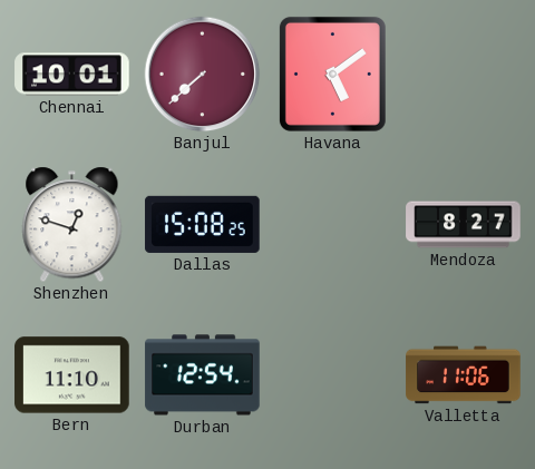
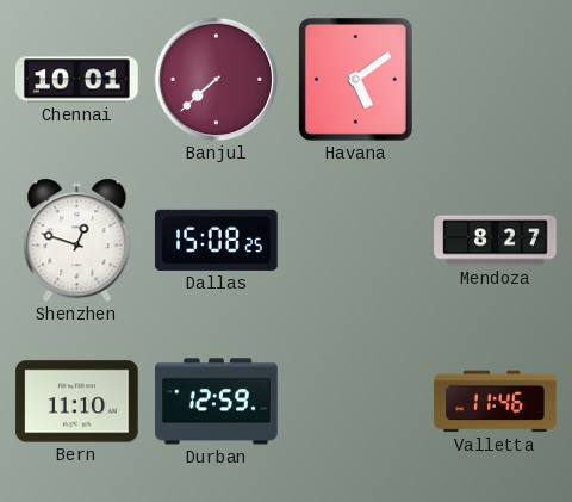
Durban: 12:54 -> 12:59 (217, 402)
Valletta: 11:06 -> 11:46 (496, 402)
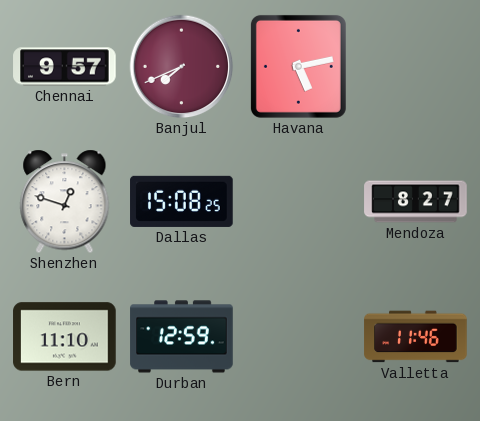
Chennai: 10:01 -> 9:57 (65, 67)
Banjul: 7:38 -> 7:41 (182, 67)
Havana: 5:09 -> 5:13 (298, 66)
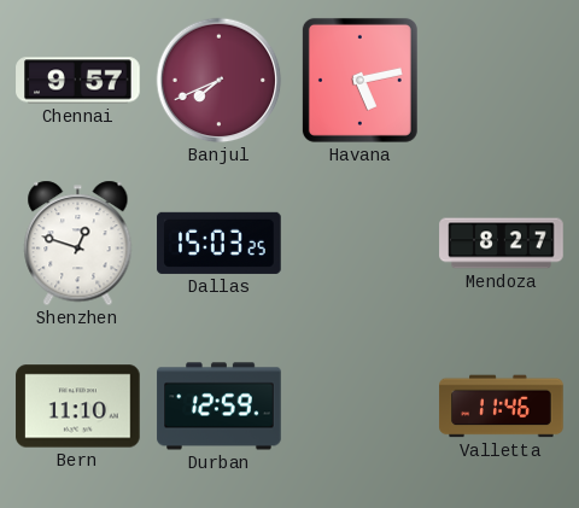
Dallas: 15:08 -> 15:03 (220, 243)
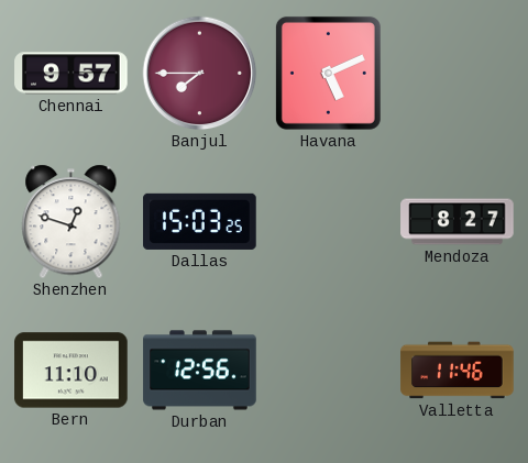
Banjul: 7:41 -> 7:45 (200, 74)
Havana: 5:13 -> 5:11 (328, 73)
Durban: 12:59 -> 12:56 (200, 371)
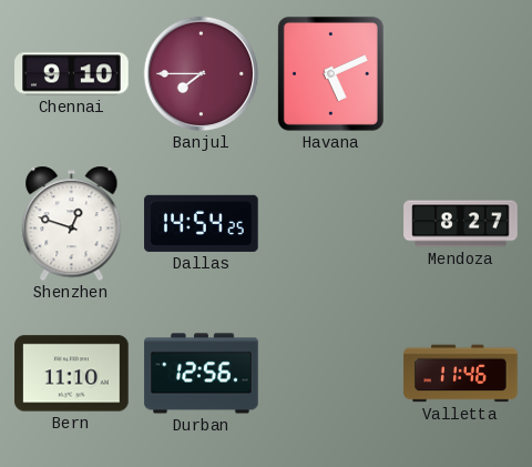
Chennai: 9:57 -> 9:10 (72, 74)
Dallas: 15:03 -> 14:54 (202, 223)
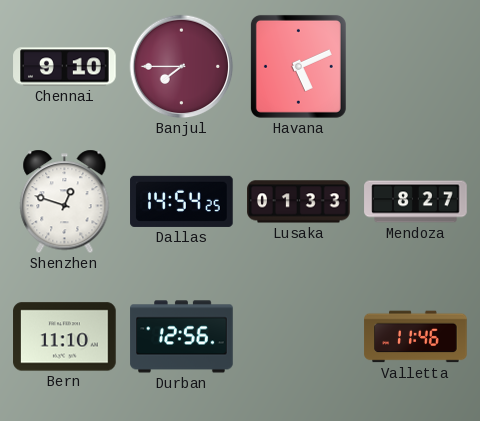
Lusaka: none -> 01:33 (299, 202)
